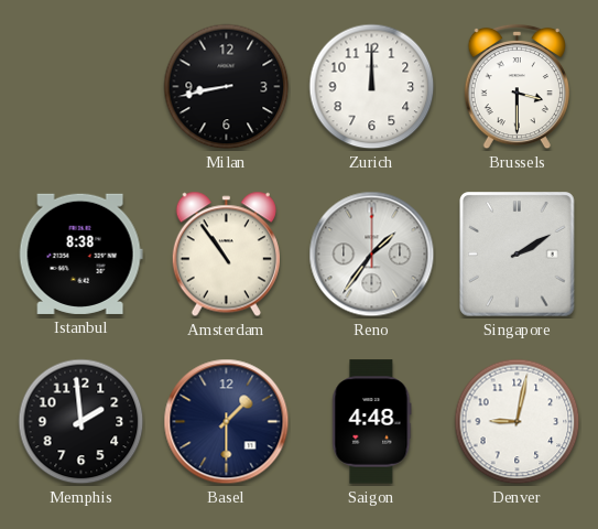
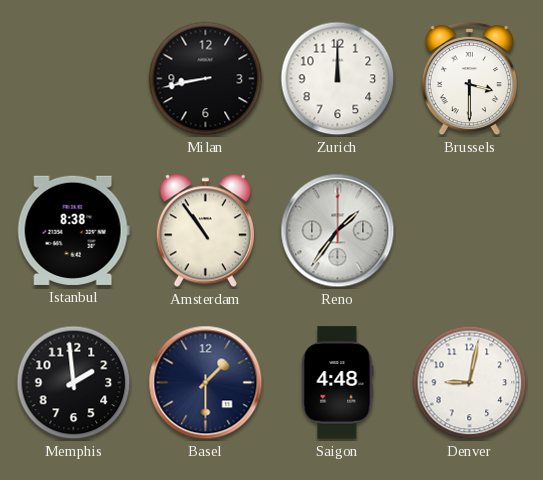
Singapore: 2:10 -> none (518, 255)
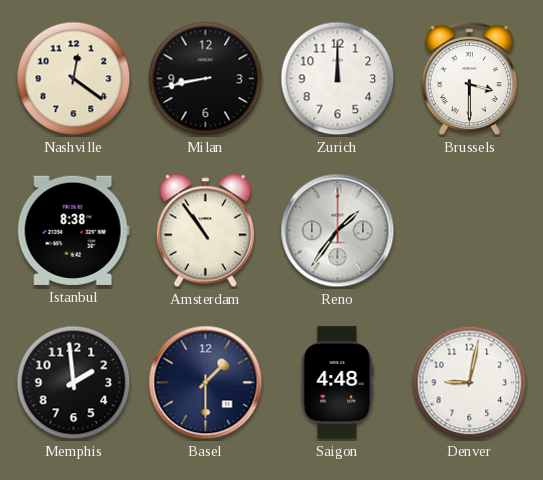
Nashville: none -> 12:21 (74, 79)
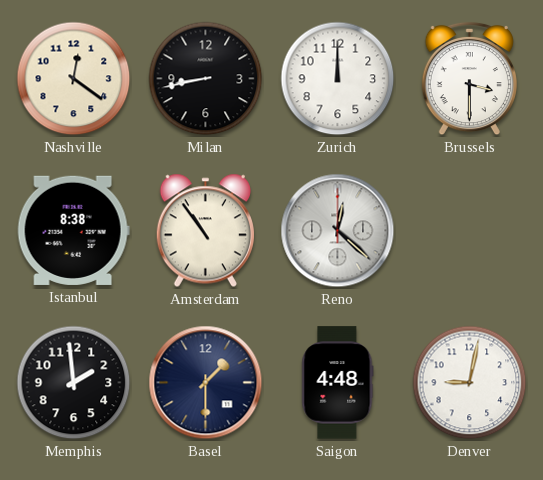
Reno: 1:36 -> 12:22 (338, 231)
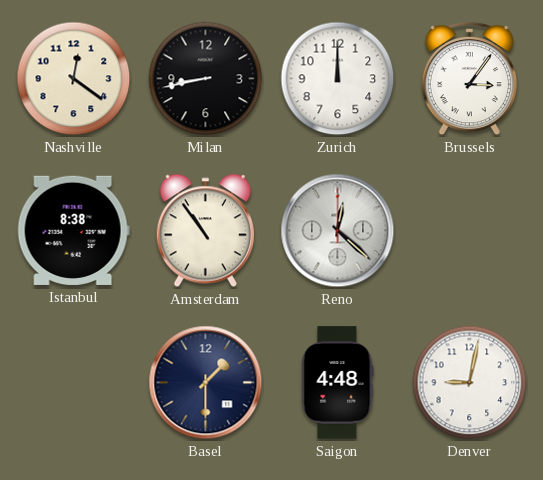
Brussels: 3:30 -> 3:06 (469, 79)
Memphis: 1:59 -> none (74, 383)
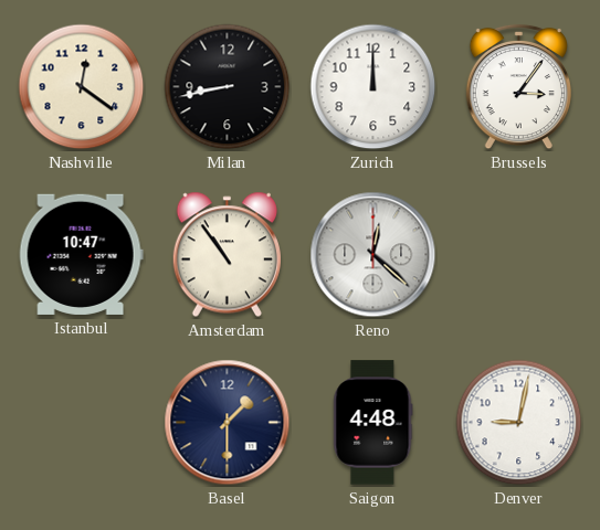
Istanbul: 8:38 -> 10:47 (81, 254)
